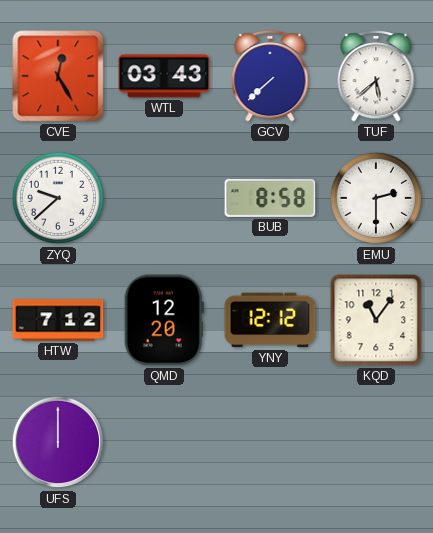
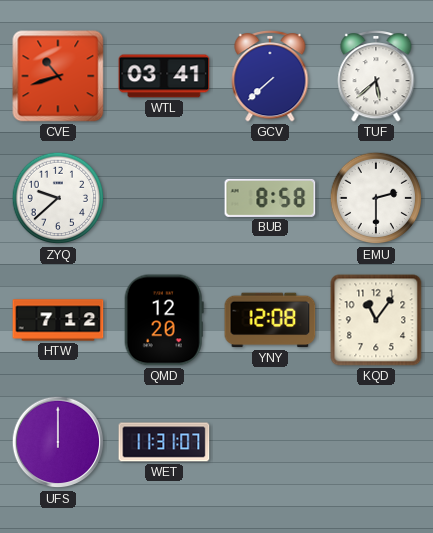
CVE: 12:25 -> 10:42 (58, 76)
WTL: 03:43 -> 03:41 (164, 76)
YNY: 12:12 -> 12:08 (270, 320)
WET: none -> 11:31 (164, 442)
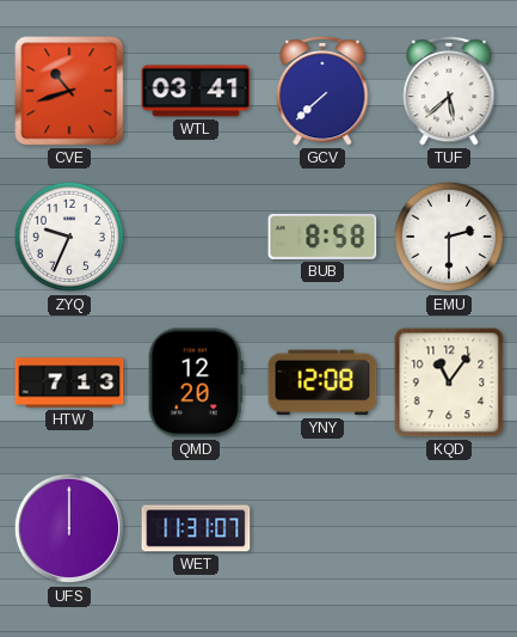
ZYQ: 9:38 -> 9:34 (69, 237)
HTW: 7:12 -> 7:13 (69, 382)
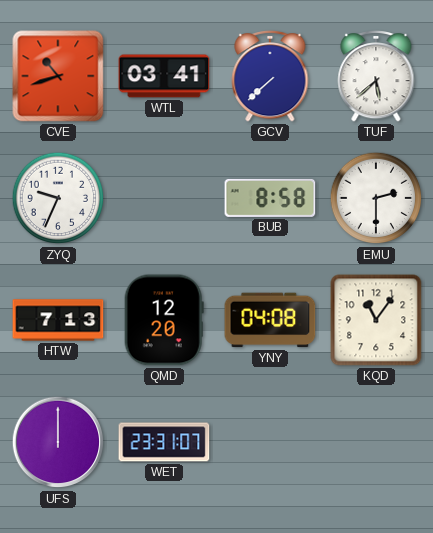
YNY: 12:08 -> 04:08 (270, 320)
WET: 11:31 -> 23:31 (164, 442)
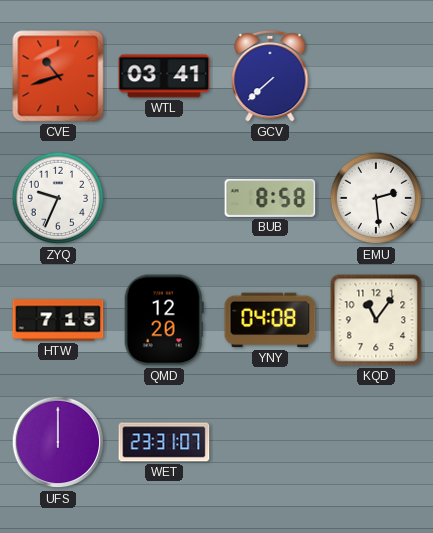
TUF: 5:38 -> none (376, 76)
EMU: 2:30 -> 2:29 (376, 198)
HTW: 7:13 -> 7:15 (58, 320)
